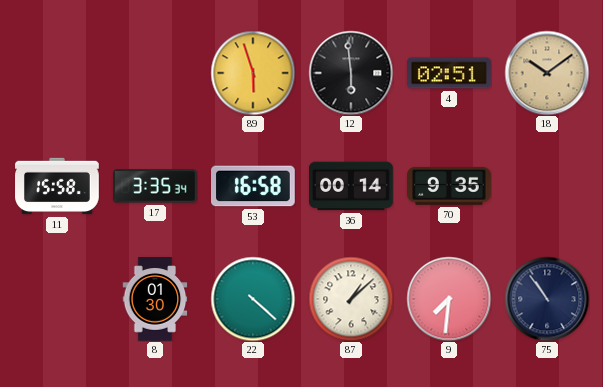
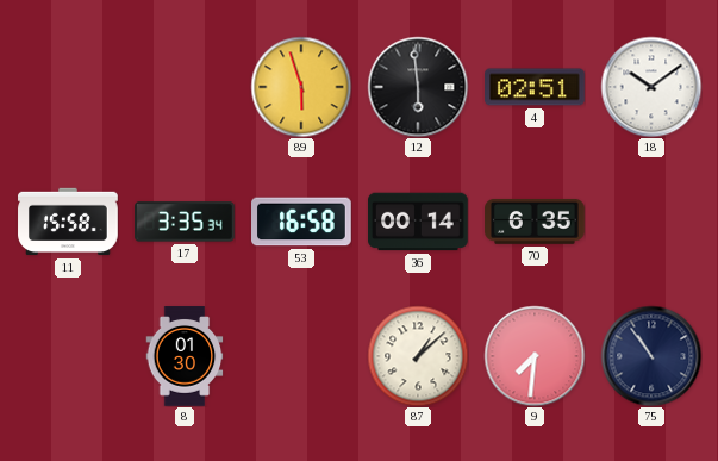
18 dial: champagne -> white (651, 87)
70: 9:35 -> 6:35 (536, 222)
22: 4:22 -> none (253, 299)
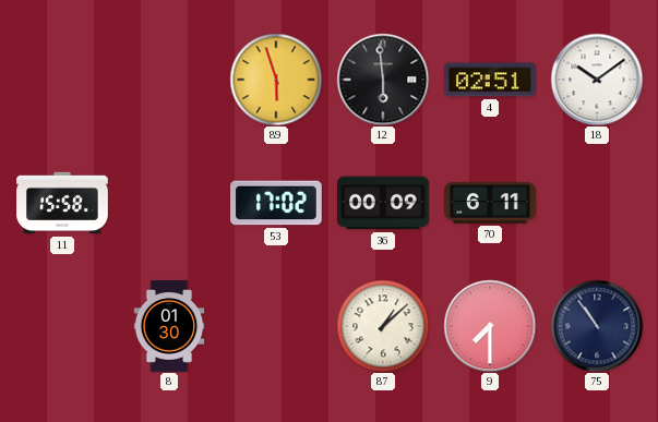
17: 3:35 -> none (186, 222)
53: 16:58 -> 17:02 (277, 203)
36: 00:14 -> 00:09 (384, 203)
70: 6:35 -> 6:11 (491, 203)
9: 7:31 -> 7:30 (490, 326)
